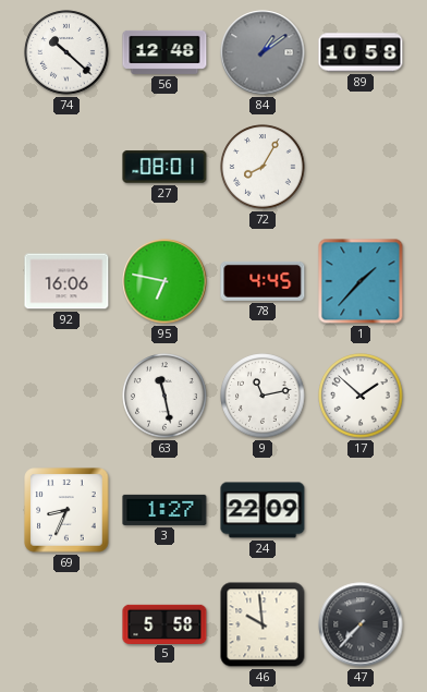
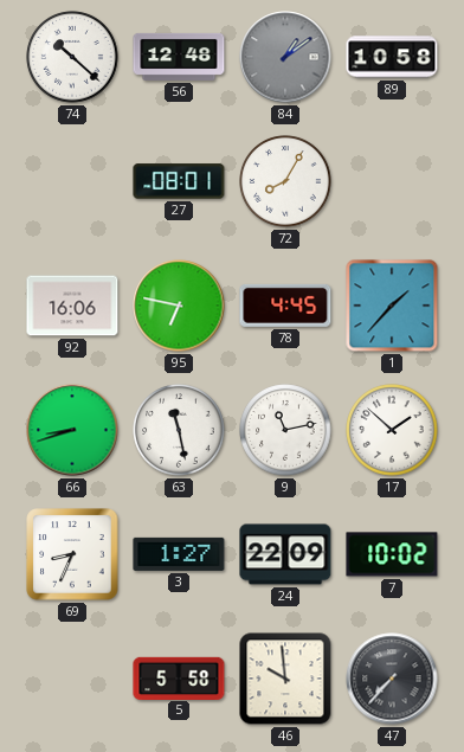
66: none -> 8:42 (72, 430)
7: none -> 10:02 (392, 554)
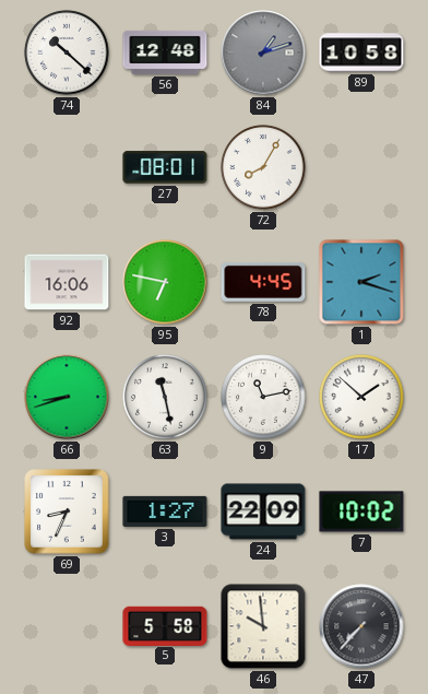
84: 1:09 -> 1:12 (263, 52)
1: 1:37 -> 2:18 (361, 282)
